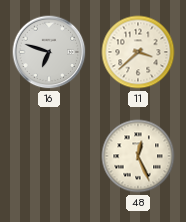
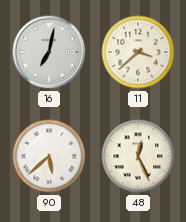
16: 6:48 -> 7:02 (49, 52)
90: none -> 5:38 (49, 156)
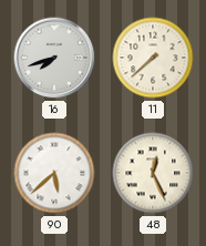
16: 7:02 -> 7:42 (54, 58)
11: 3:38 -> 7:38 (153, 58)
